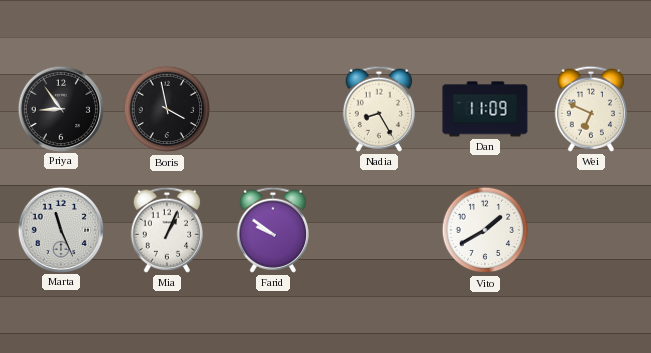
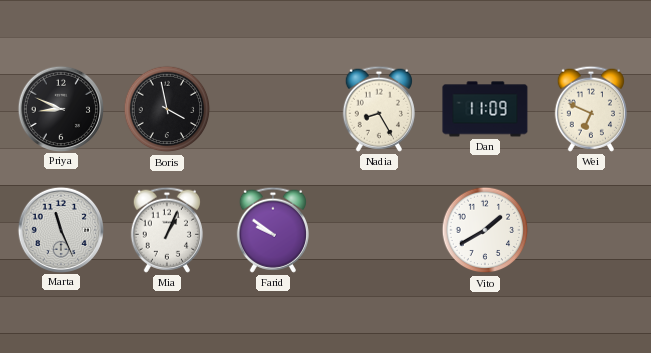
Priya: 8:54 -> 8:49 (60, 108)
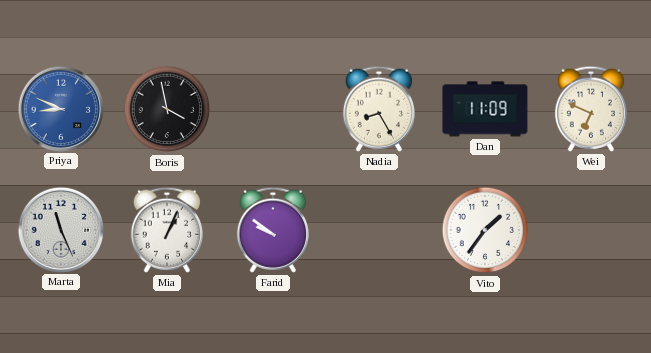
Priya dial: black -> blue (60, 108)
Vito: 1:40 -> 1:36 (485, 230)
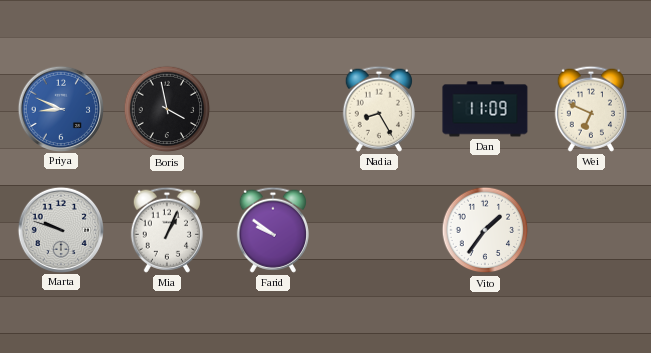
Marta: 11:26 -> 9:48 (60, 229)
